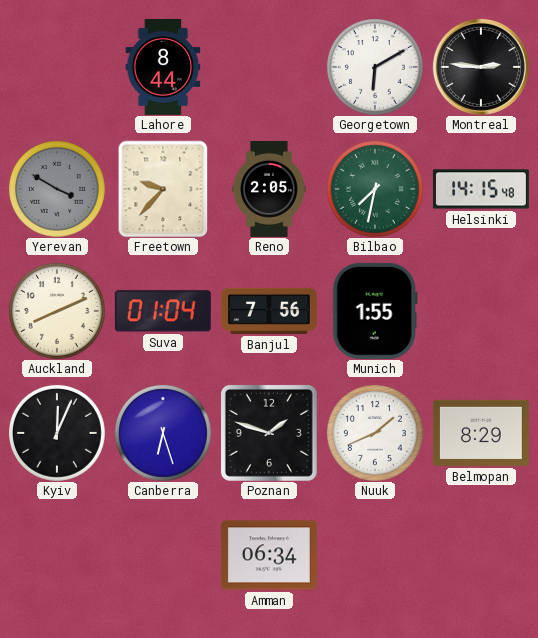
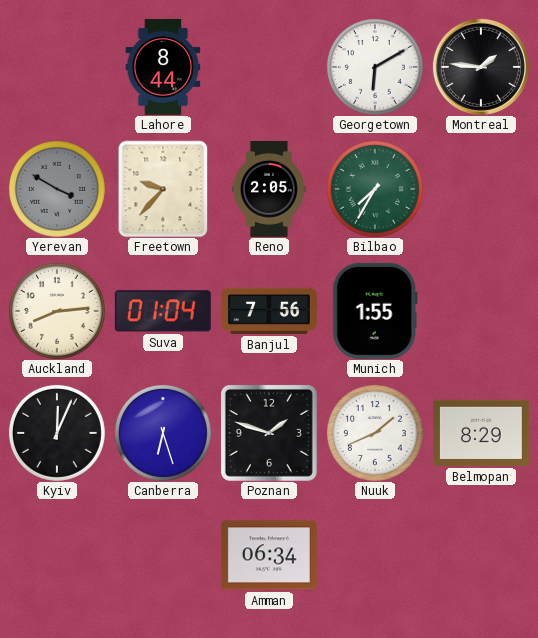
Montreal: 2:46 -> 1:46 (481, 67)
Bilbao: 7:32 -> 7:35 (375, 189)
Helsinki: 14:15 -> none (481, 189)
Auckland: 8:11 -> 8:14 (57, 311)
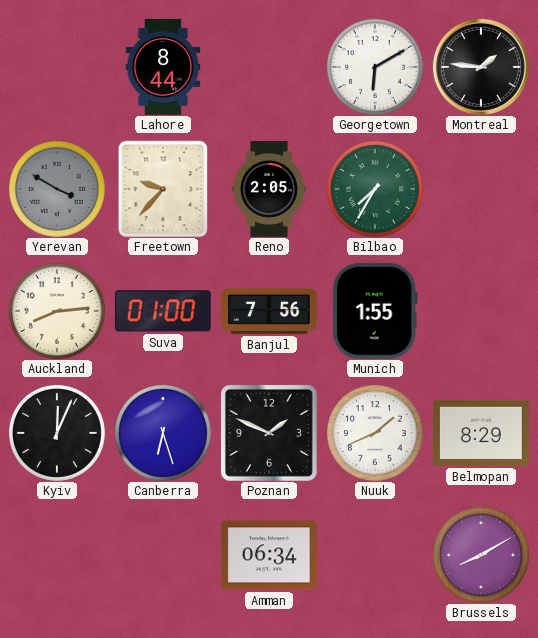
Suva: 01:04 -> 01:00 (163, 311)
Poznan: 1:48 -> 1:49 (269, 433)
Brussels: none -> 8:10 (481, 555)
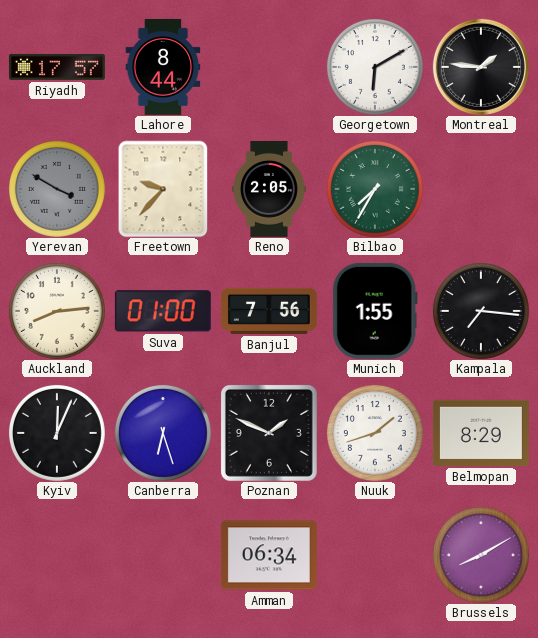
Riyadh: none -> 17:57 (57, 67)
Kampala: none -> 7:16 (481, 311)
Nuuk: 1:41 -> 1:42 (375, 433)
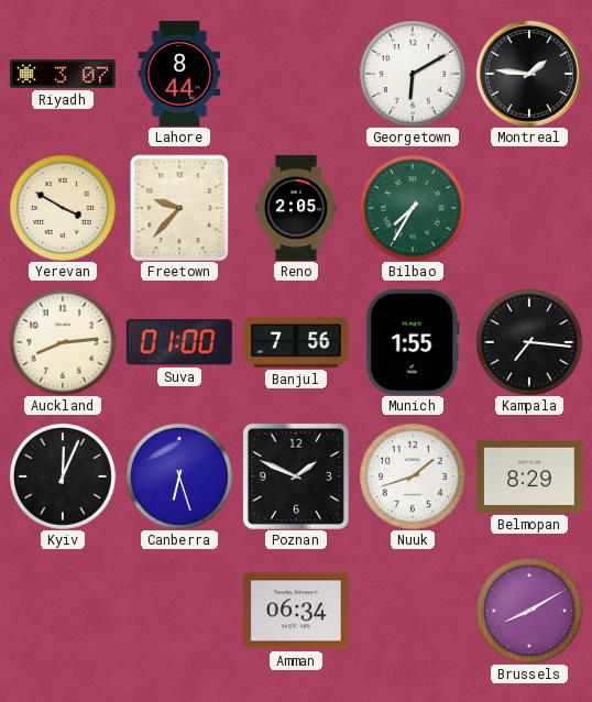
Riyadh: 17:57 -> 3:07 (63, 74)
Yerevan dial: grey -> cream (63, 208)
